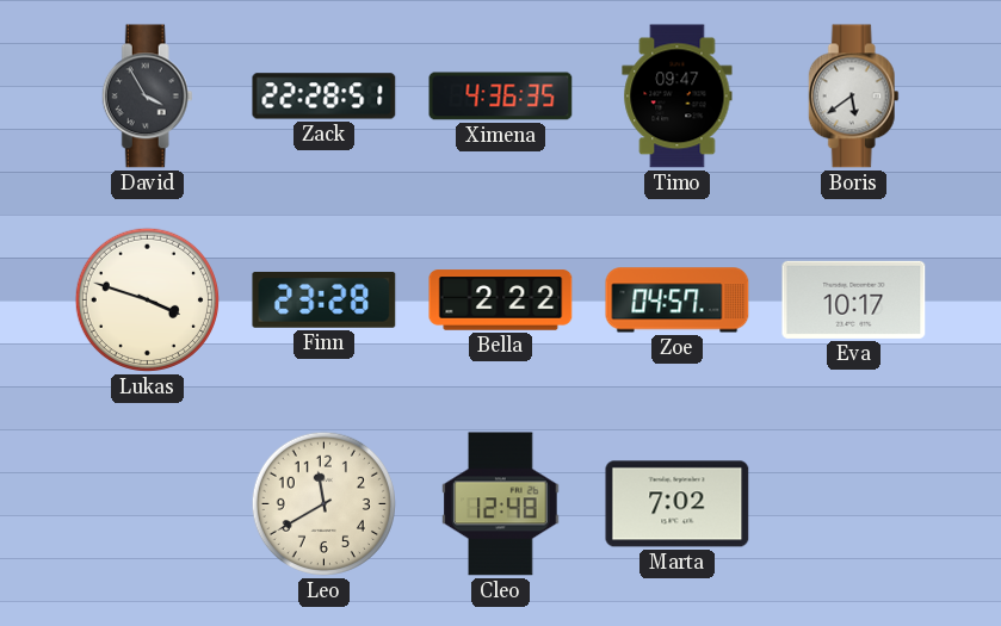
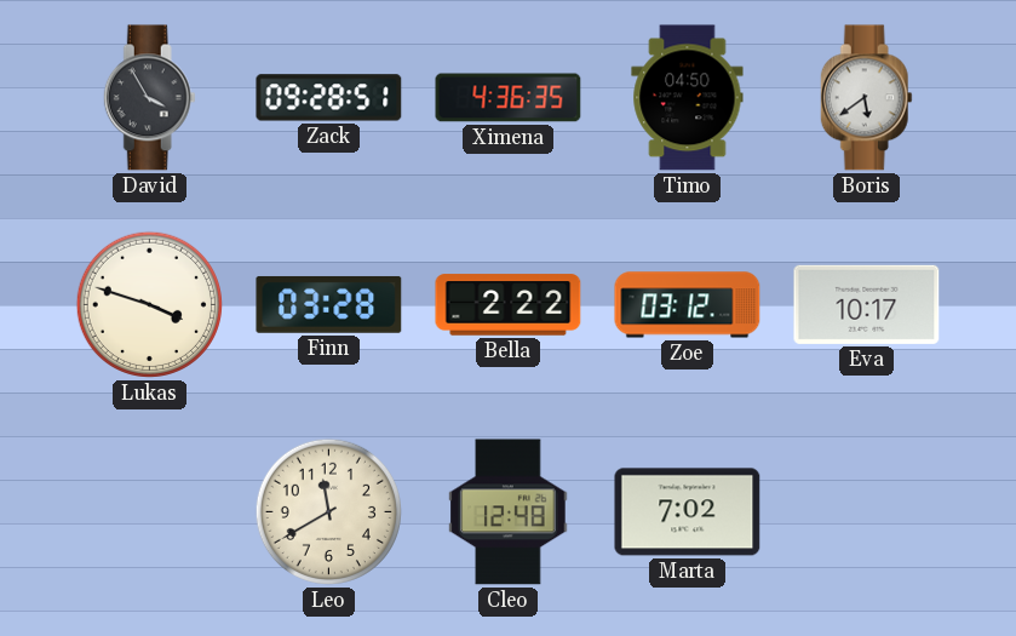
Zack: 22:28 -> 09:28 (329, 98)
Timo: 09:47 -> 04:50 (688, 98)
Finn: 23:28 -> 03:28 (329, 304)
Zoe: 04:57 -> 03:12 (688, 305)
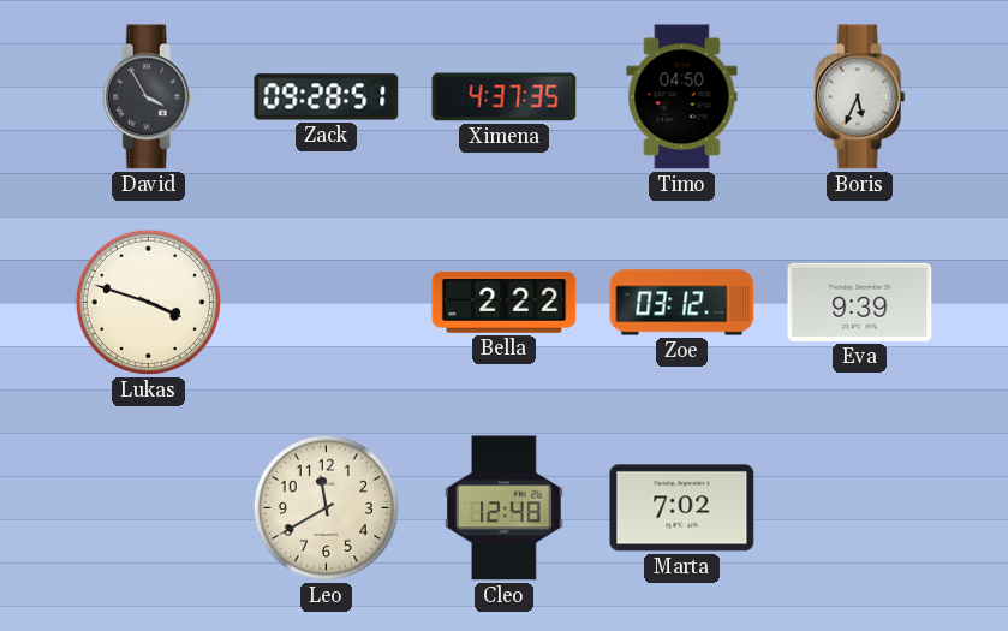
Ximena: 4:36 -> 4:37 (505, 97)
Boris: 5:39 -> 5:34 (859, 97)
Finn: 03:28 -> none (329, 304)
Eva: 10:17 -> 9:39 (860, 302)
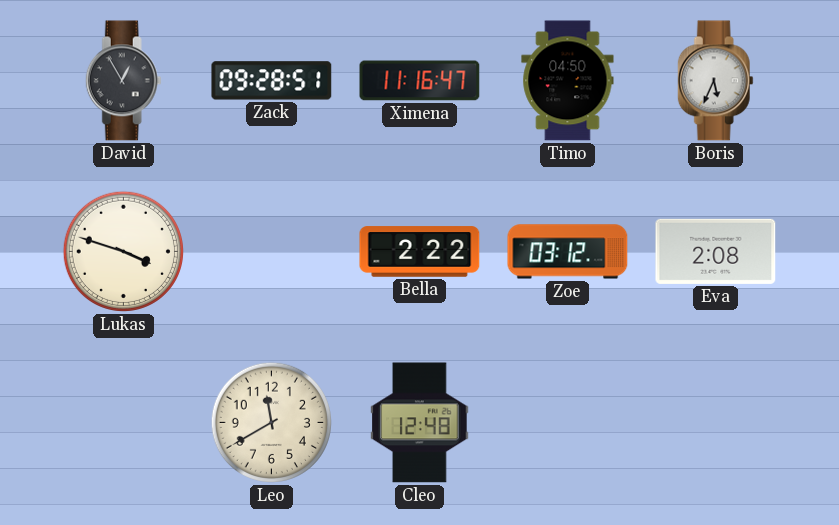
David: 3:55 -> 12:55 (123, 81)
Ximena: 4:37 -> 11:16 (420, 81)
Eva: 9:39 -> 2:08 (716, 251)
Marta: 7:02 -> none (682, 508)
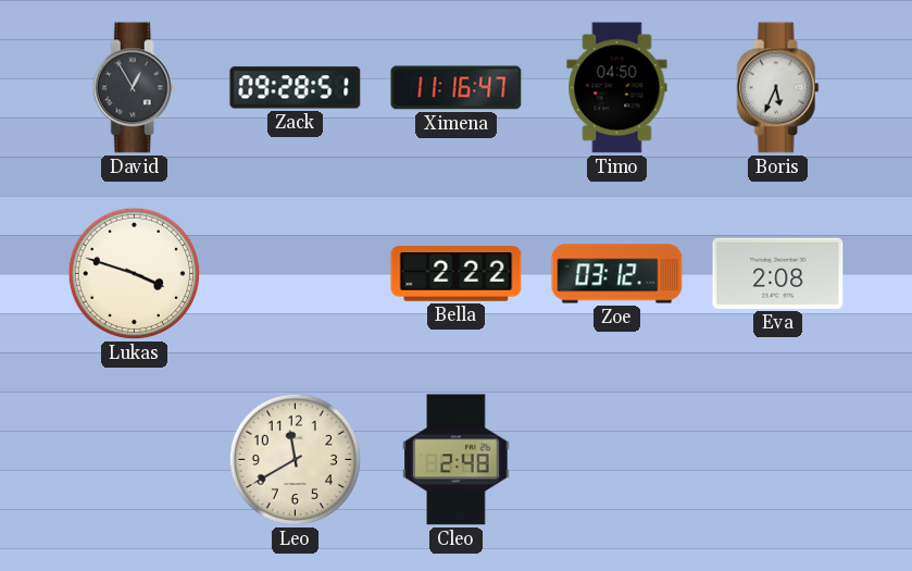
Cleo: 12:48 -> 2:48 (457, 460)
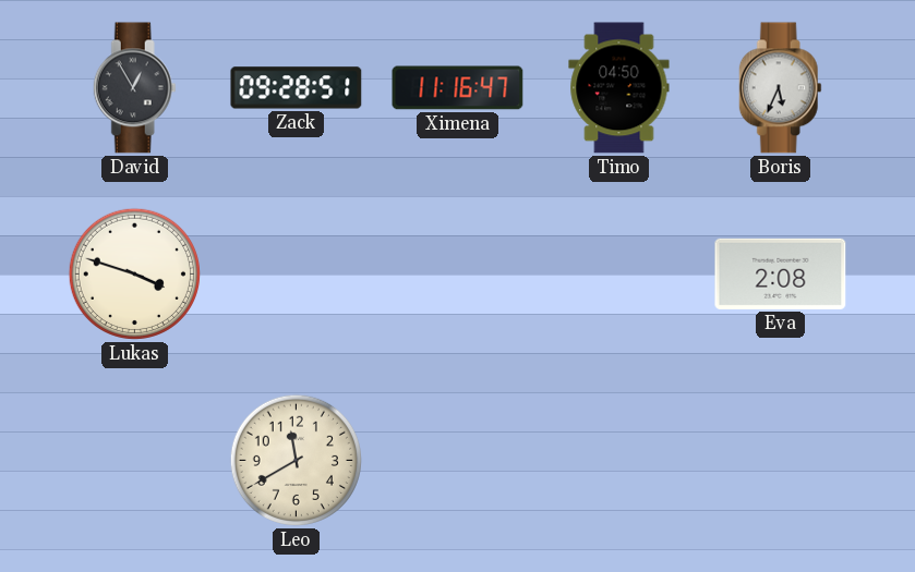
Bella: 2:22 -> none (457, 274)
Zoe: 03:12 -> none (617, 274)
Cleo: 2:48 -> none (457, 460)
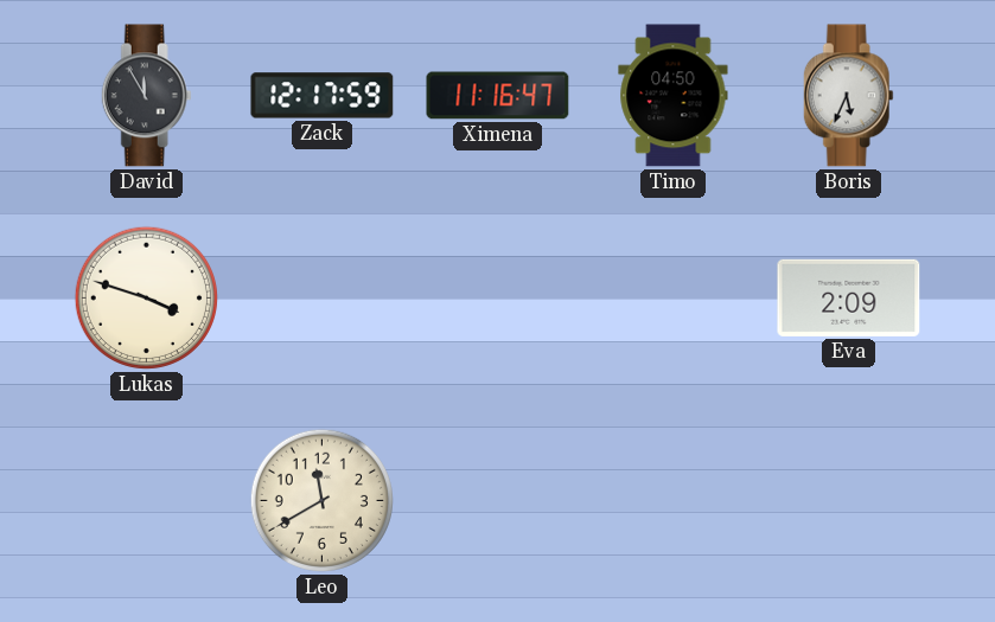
David: 12:55 -> 11:55 (146, 96)
Zack: 09:28 -> 12:17 (323, 96)
Eva: 2:08 -> 2:09 (849, 297)
